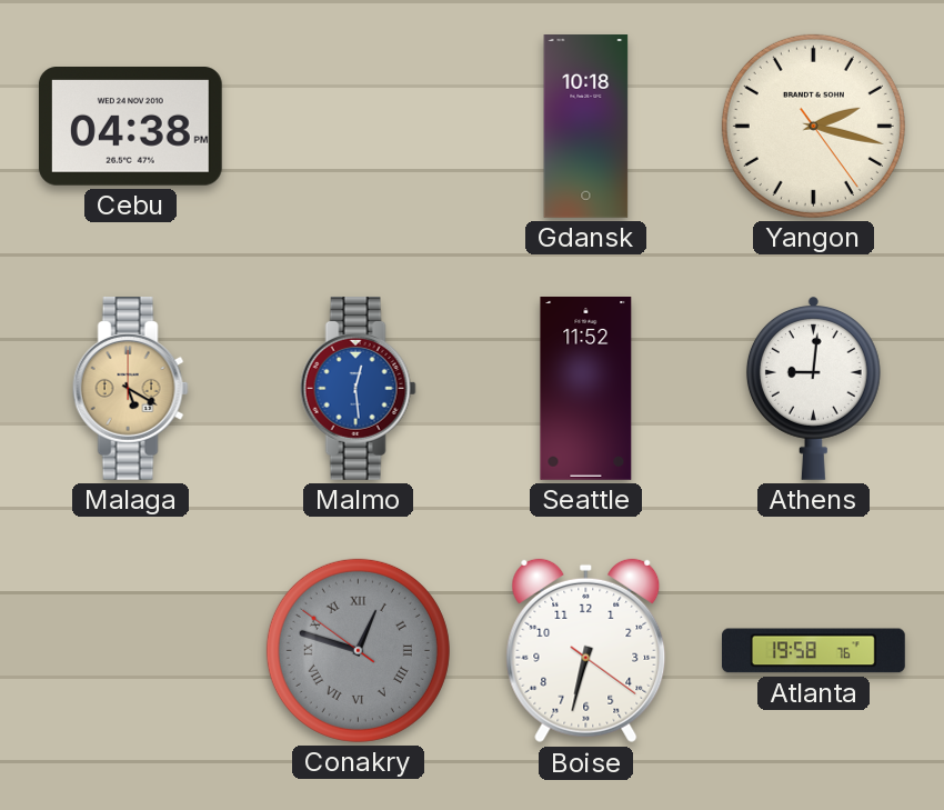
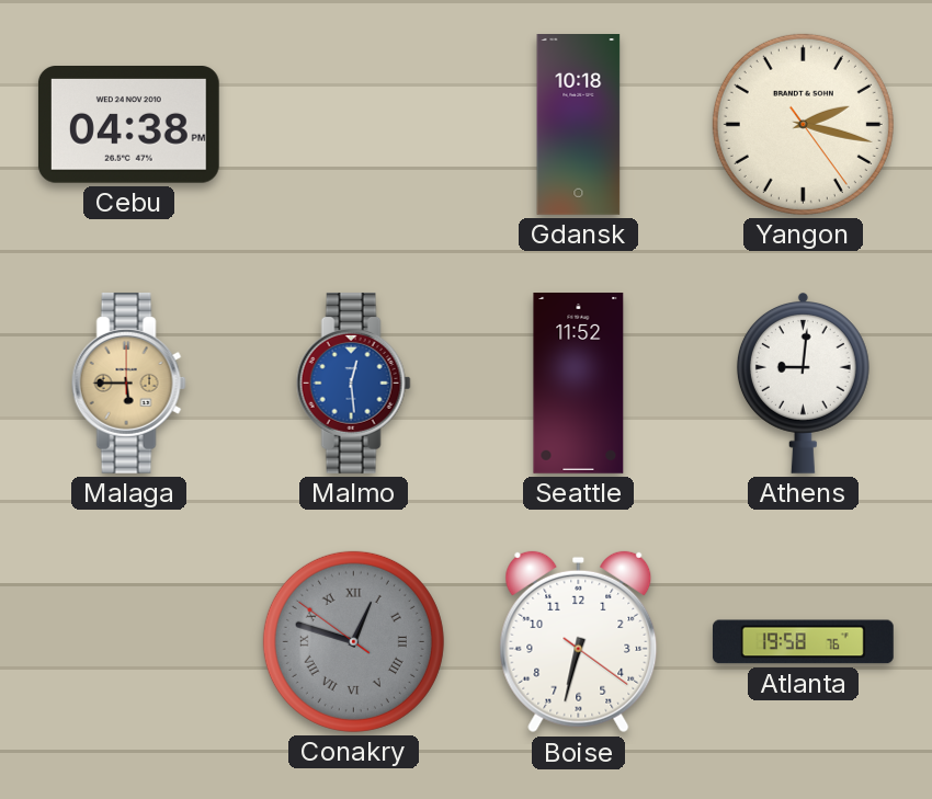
Malaga: 5:20 -> 5:45 (128, 383)
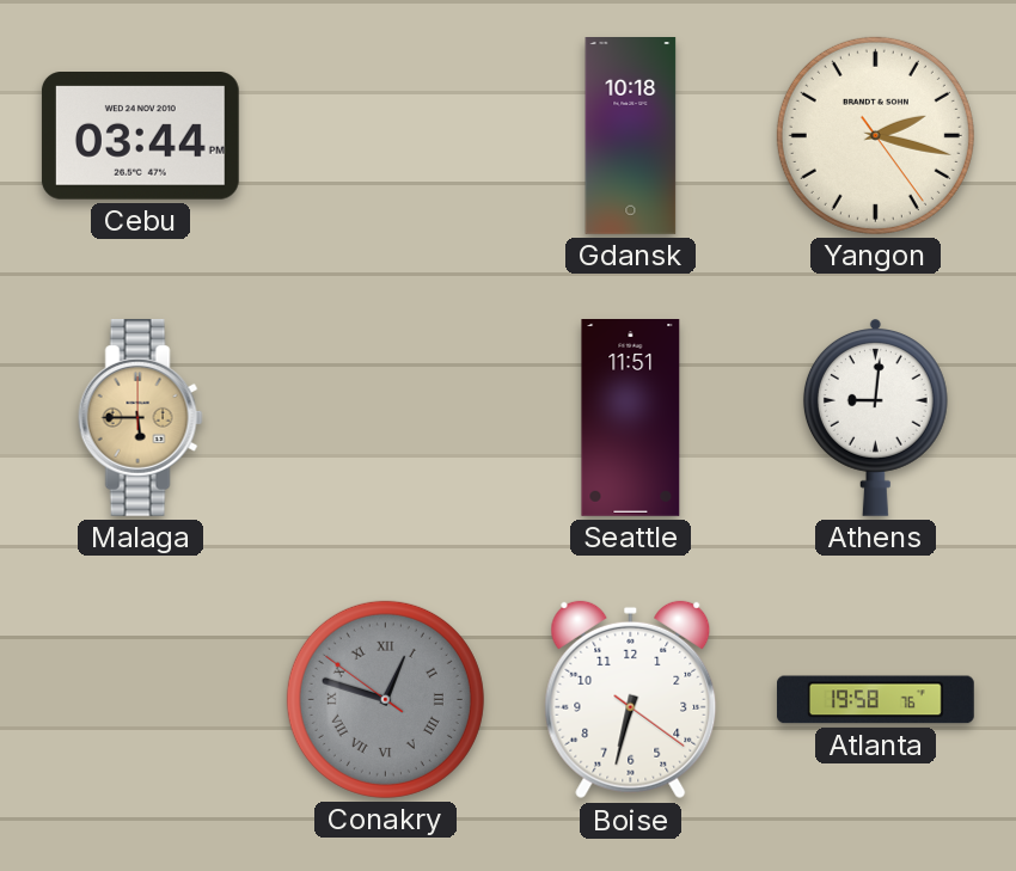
Cebu: 04:38 -> 03:44 (140, 136)
Malmo: 12:29 -> none (353, 383)
Seattle: 11:52 -> 11:51 (631, 418)
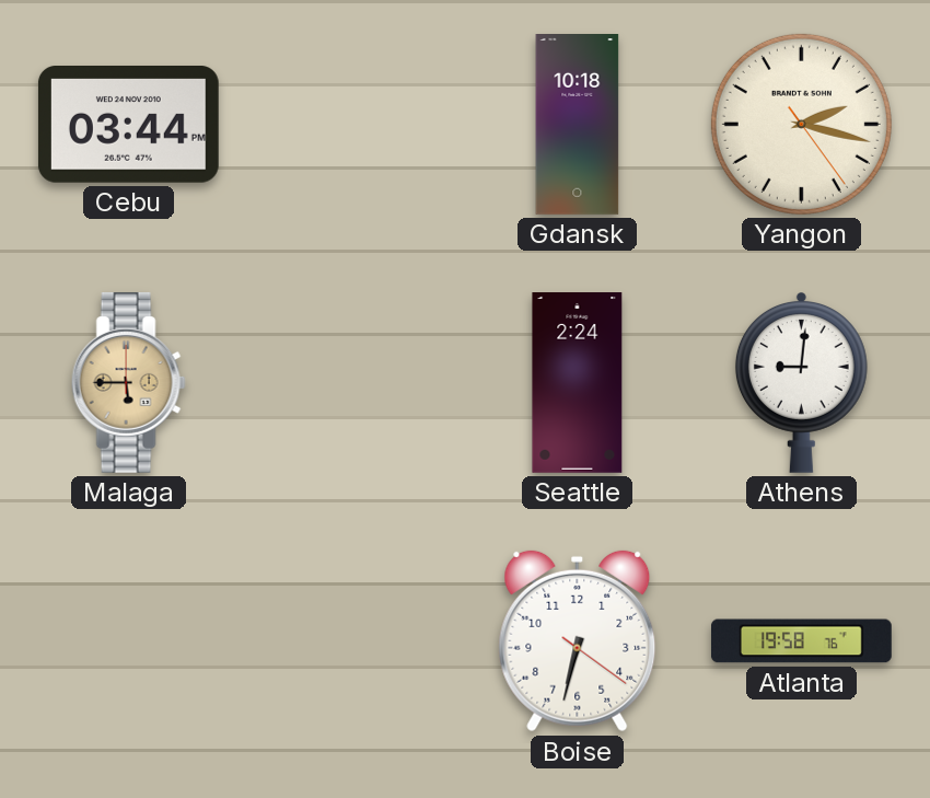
Seattle: 11:51 -> 2:24 (578, 383)
Conakry: 12:47 -> none (385, 699)
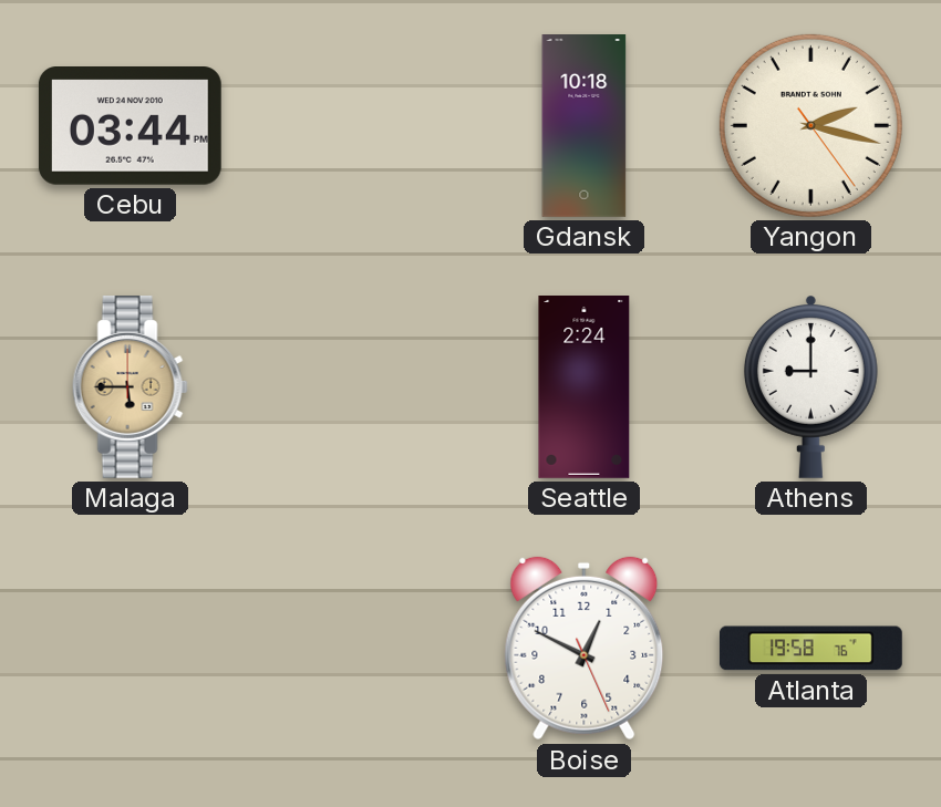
Athens: 9:01 -> 9:00 (810, 387)
Boise: 6:32 -> 12:49 (585, 649)
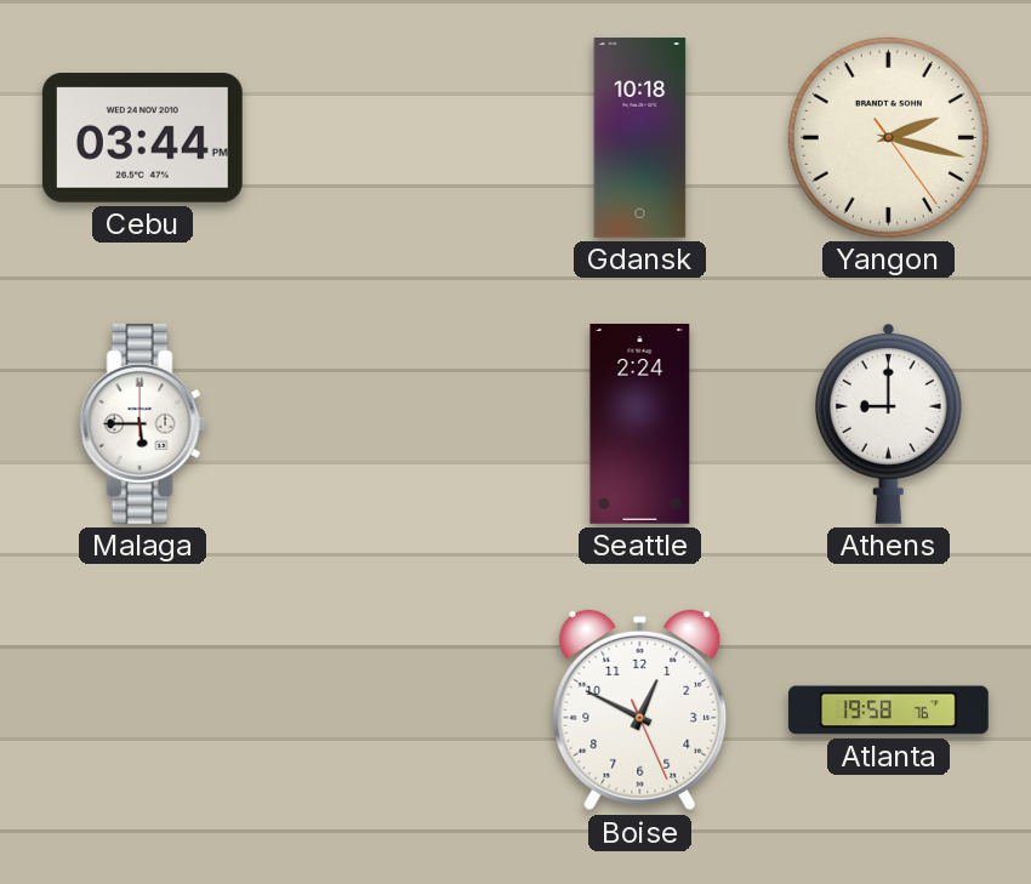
Malaga dial: champagne -> white (142, 423)
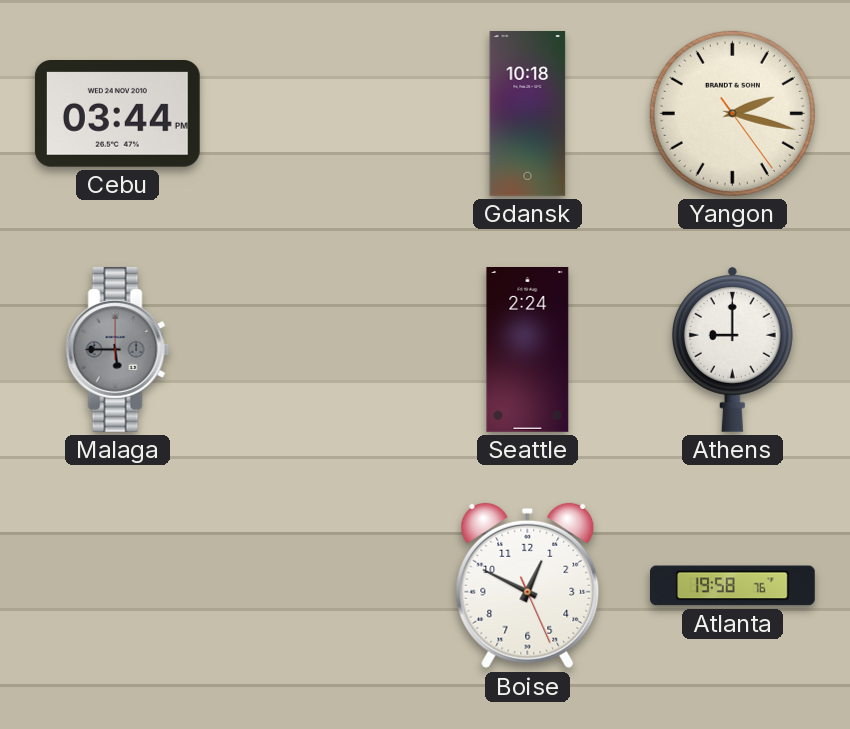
Malaga dial: white -> grey (117, 349)
